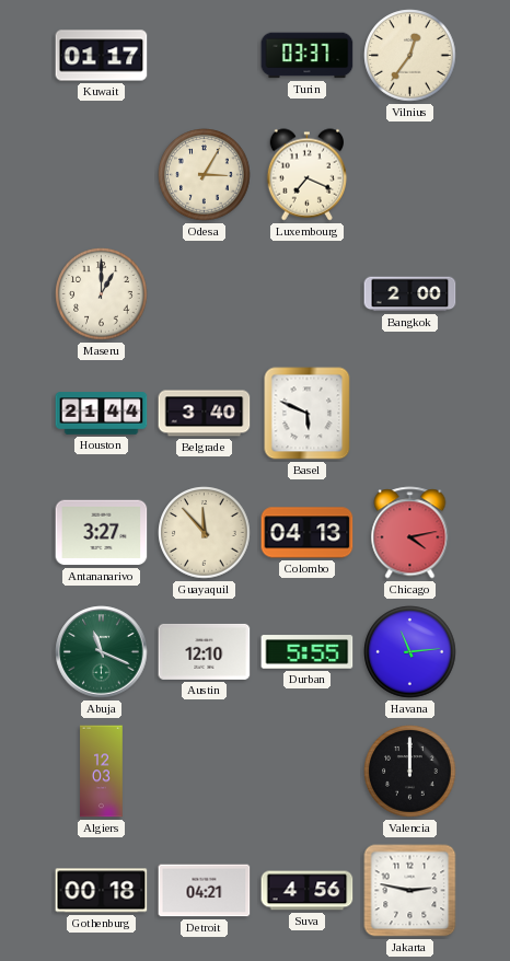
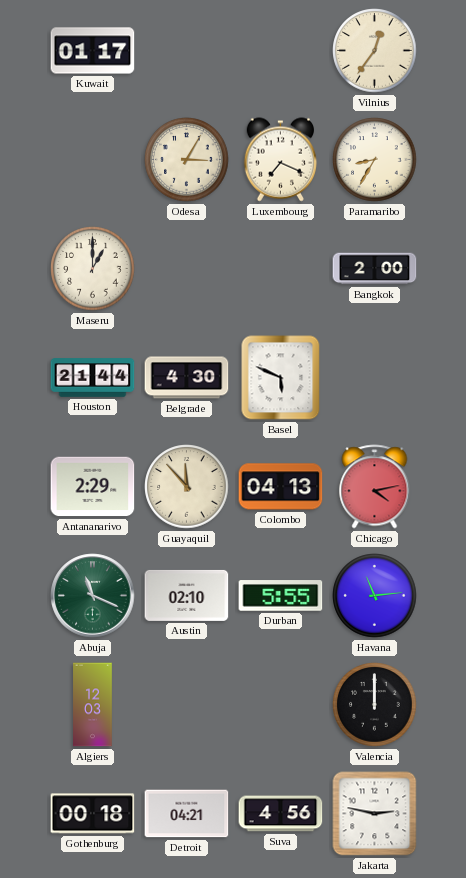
Turin: 03:37 -> none (308, 56)
Paramaribo: none -> 8:35 (375, 160)
Belgrade: 3:40 -> 4:30 (187, 378)
Antananarivo: 3:27 -> 2:29 (93, 487)
Austin: 12:10 -> 02:10 (187, 595)
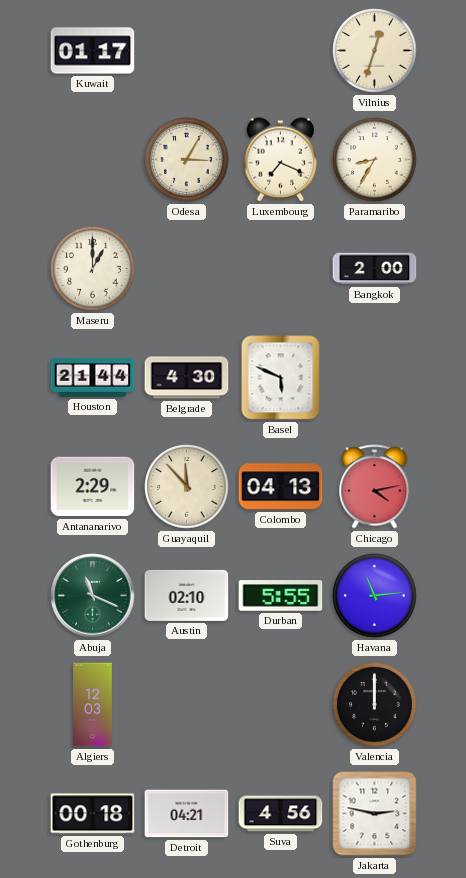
Vilnius: 12:36 -> 12:33 (375, 51)
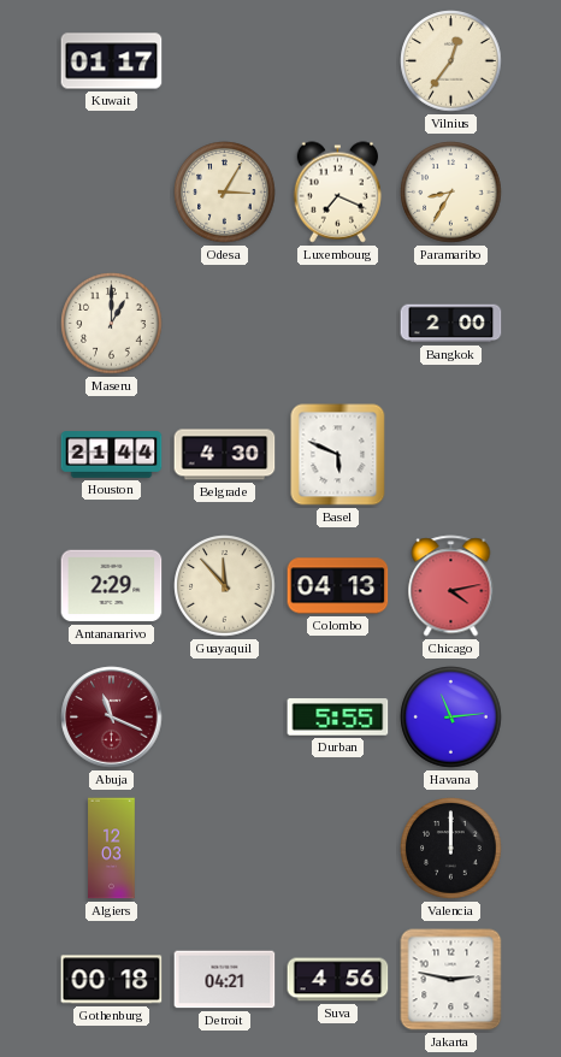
Vilnius: 12:33 -> 12:36 (451, 61)
Abuja dial: green -> burgundy (112, 718)
Austin: 02:10 -> none (187, 595)
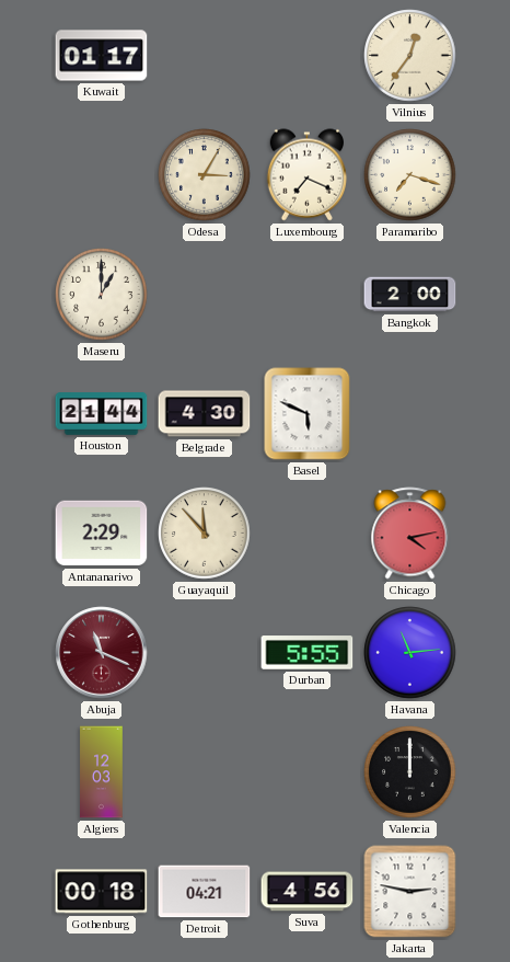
Paramaribo: 8:35 -> 7:18 (410, 175)
Colombo: 04:13 -> none (338, 586)
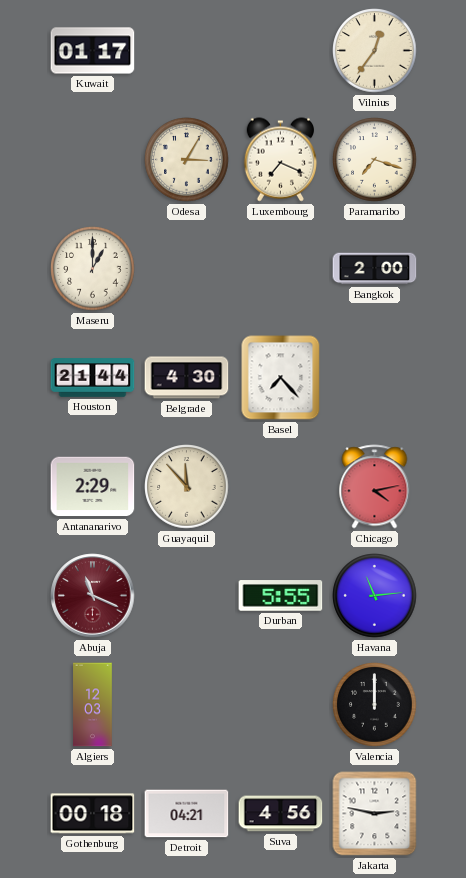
Basel: 5:49 -> 7:23 (281, 378)
